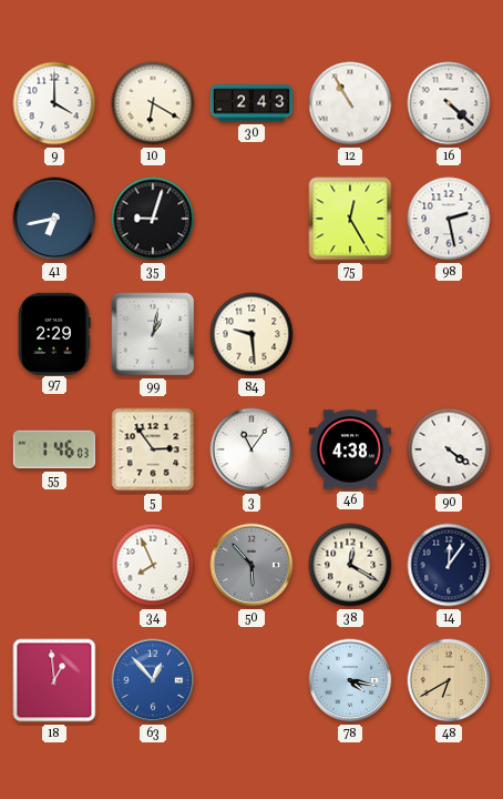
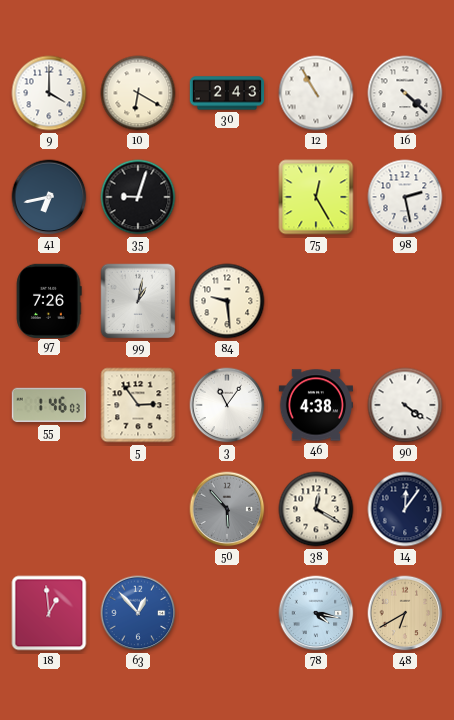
97: 2:29 -> 7:26 (49, 300)
34: 7:56 -> none (153, 565)
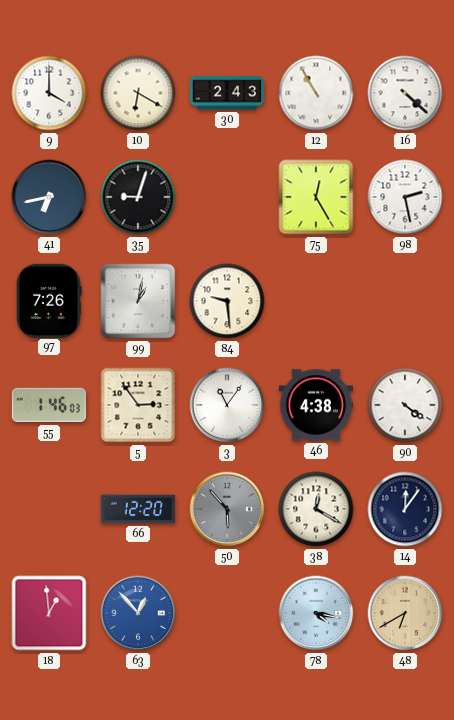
66: none -> 12:20 (137, 509)
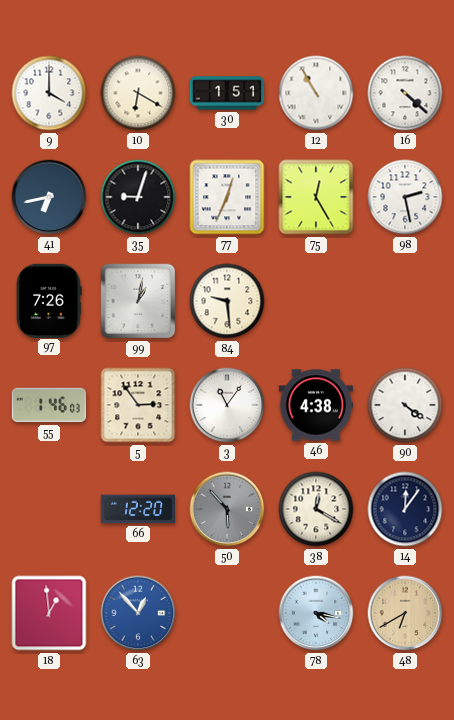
30: 2:43 -> 1:51 (227, 93)
77: none -> 12:34 (227, 197)
